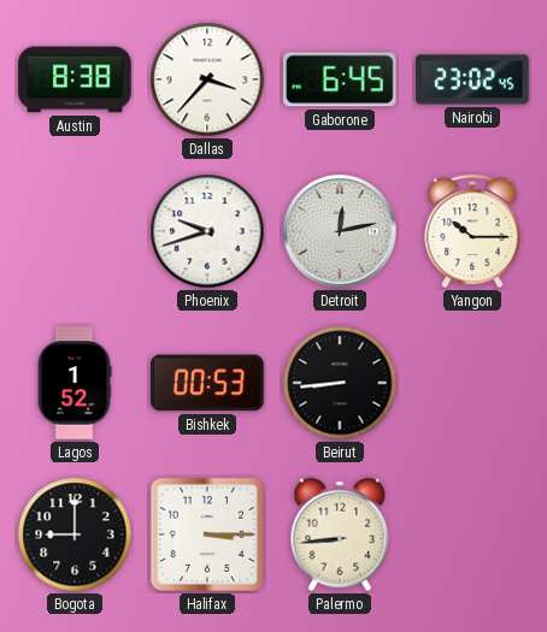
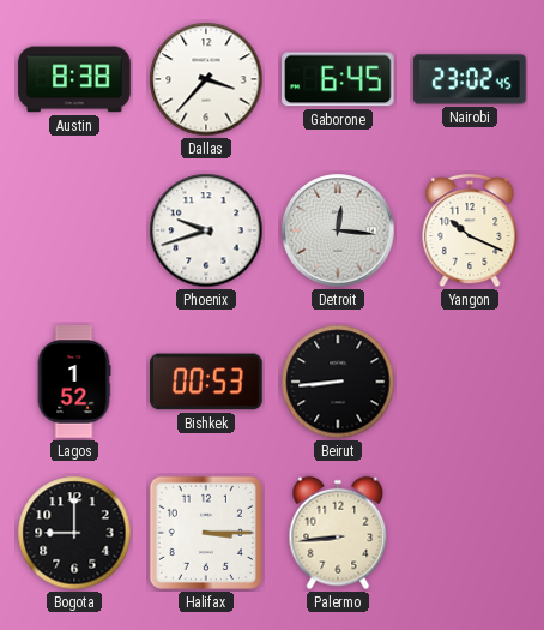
Detroit: 12:13 -> 12:16 (338, 230)
Yangon: 10:15 -> 10:19 (470, 230)
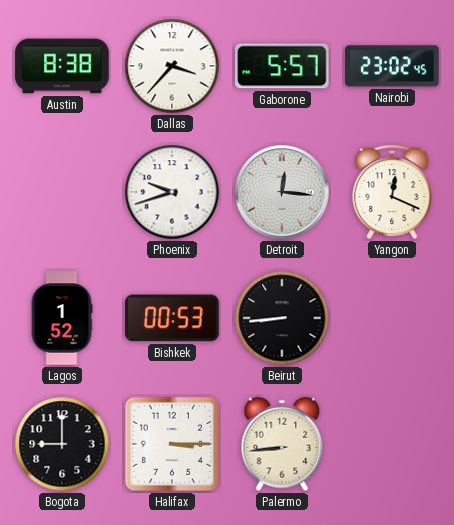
Gaborone: 6:45 -> 5:57 (282, 66)
Yangon: 10:19 -> 12:19 (392, 192)
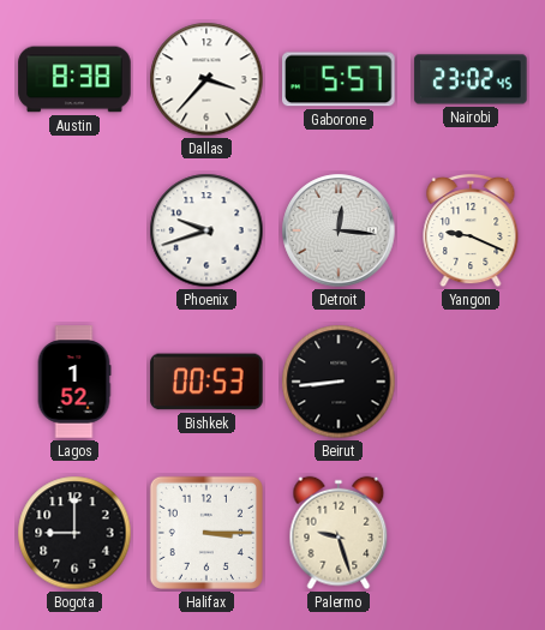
Yangon: 12:19 -> 9:19 (471, 230)
Palermo: 8:44 -> 9:27 (339, 533)
